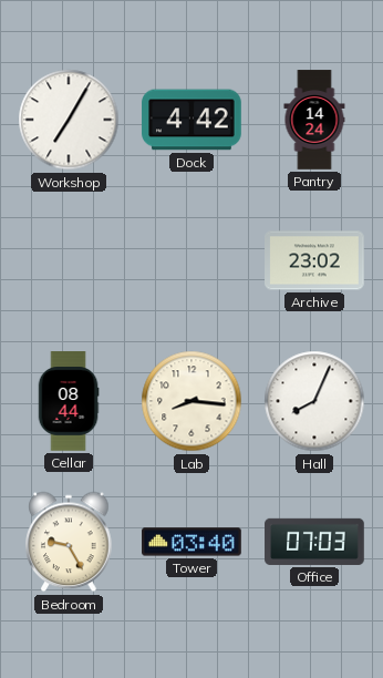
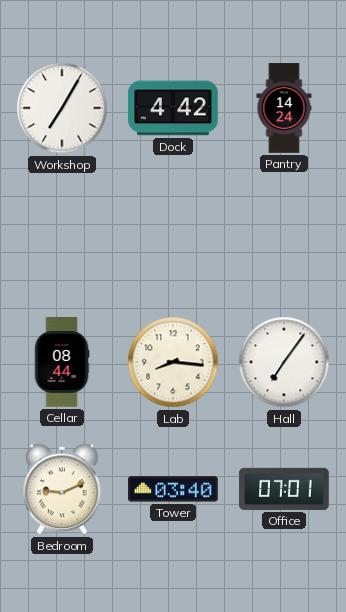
Archive: 23:02 -> none (314, 260)
Hall: 8:04 -> 7:06 (284, 362)
Bedroom: 9:25 -> 9:11 (62, 489)
Office: 07:03 -> 07:01 (284, 489)
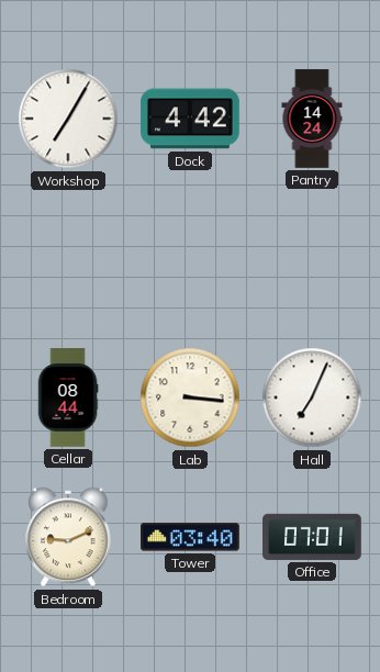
Lab: 8:16 -> 3:16 (190, 397)
Hall: 7:06 -> 7:04 (312, 397)
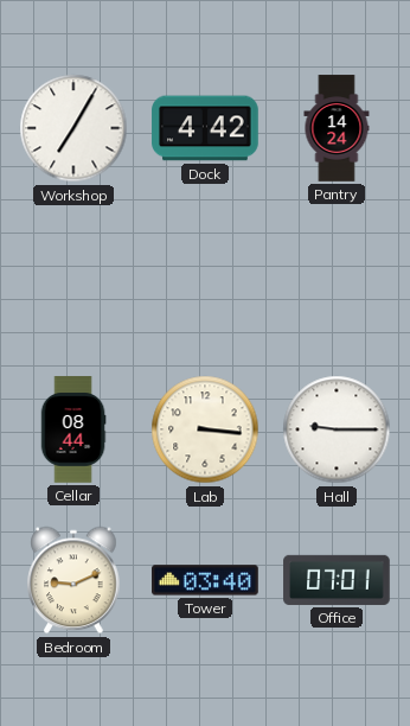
Hall: 7:04 -> 9:15 (337, 429)
